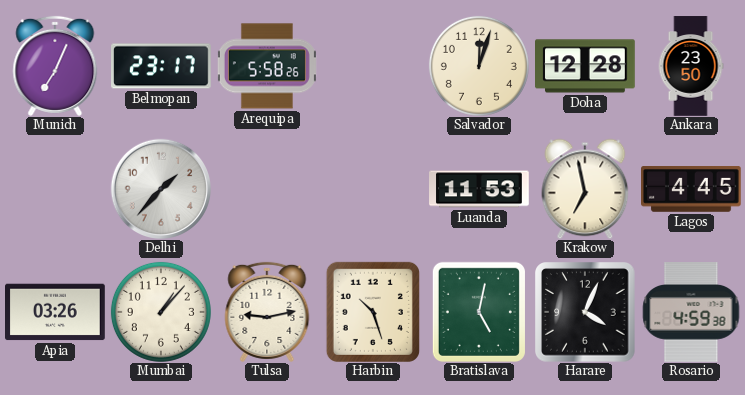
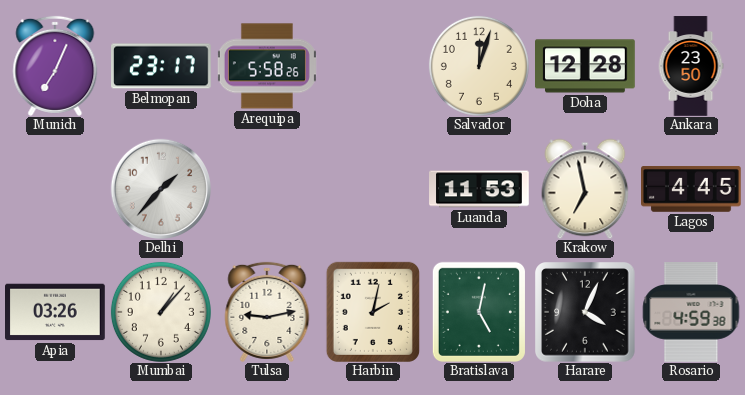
Harbin: 10:27 -> 2:02 (373, 312)
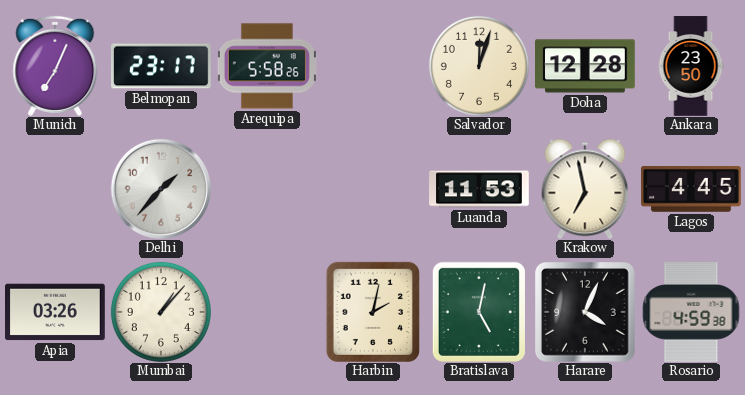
Tulsa: 9:13 -> none (267, 312)
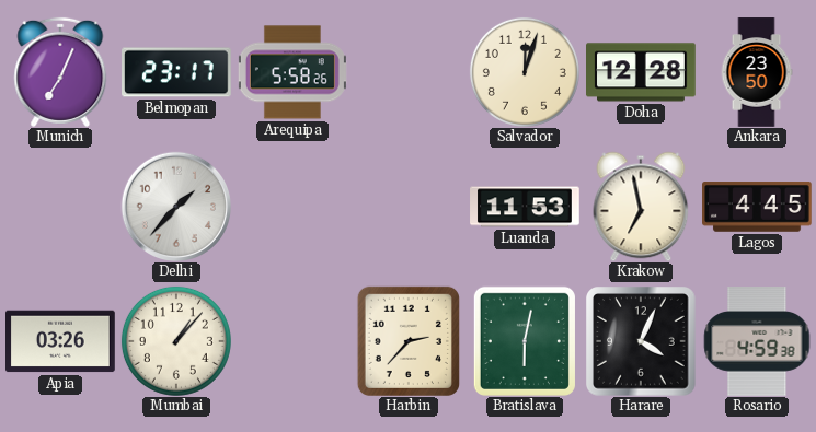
Harbin: 2:02 -> 2:37 (409, 341)
Bratislava: 5:02 -> 6:02 (525, 341)
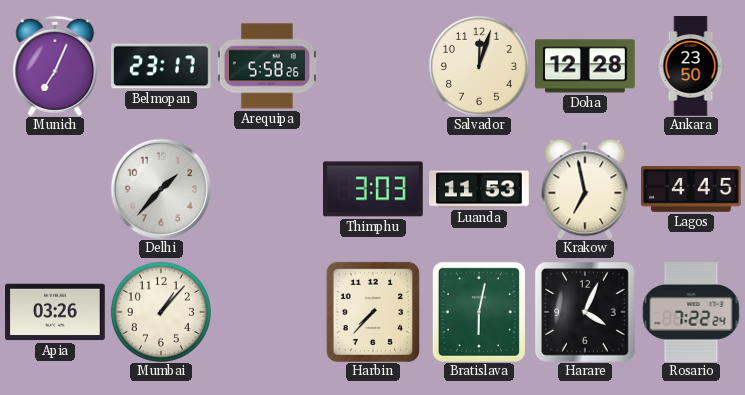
Thimphu: none -> 3:03 (374, 189)
Harbin: 2:37 -> 7:37 (373, 312)
Rosario: 4:59 -> 7:22 (691, 312)
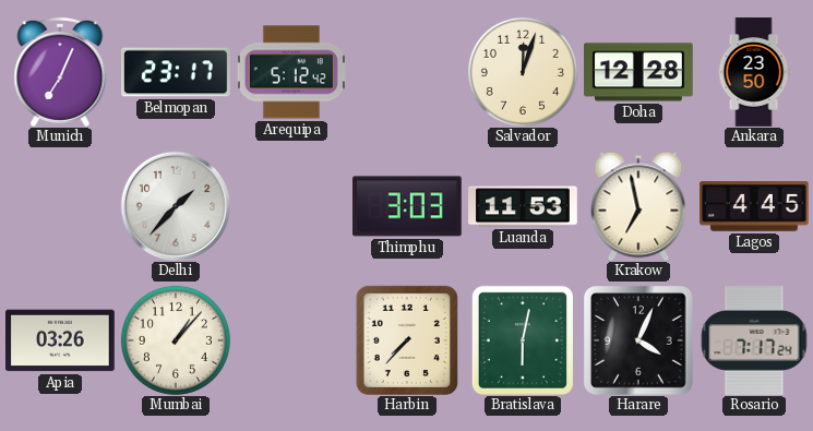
Arequipa: 5:58 -> 5:12 (291, 72)
Rosario: 7:22 -> 7:17 (754, 340)
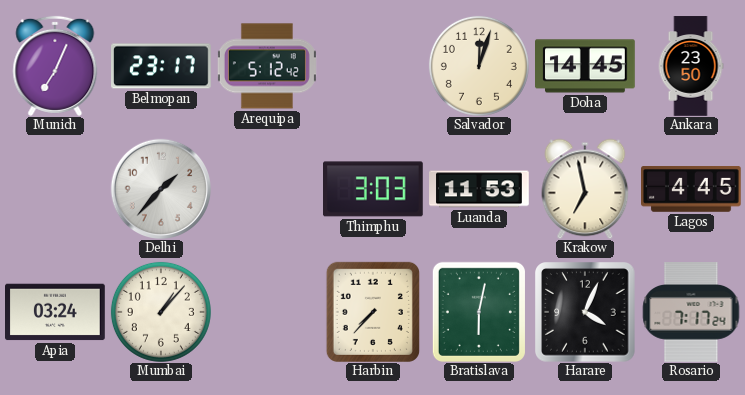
Doha: 12:28 -> 14:45 (585, 66)
Apia: 03:26 -> 03:24 (56, 312)
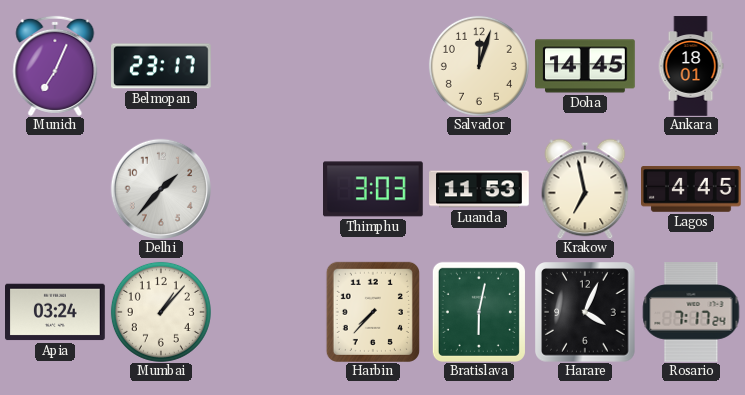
Arequipa: 5:12 -> none (267, 66)
Ankara: 23:50 -> 18:01 (691, 66)
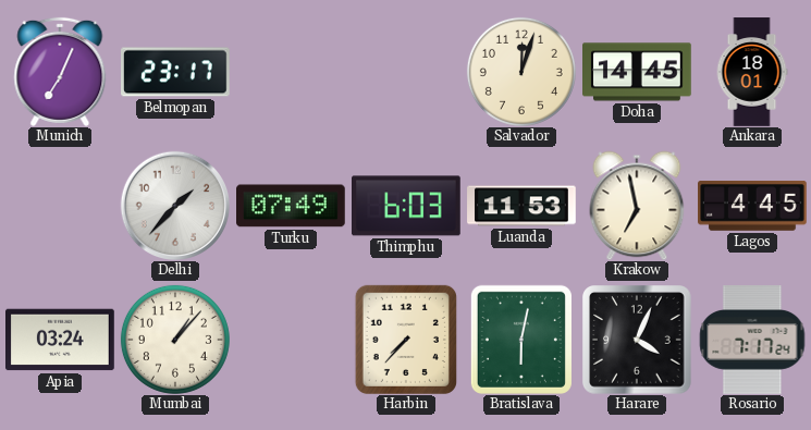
Turku: none -> 07:49 (292, 206)
Thimphu: 3:03 -> 6:03 (407, 206)
